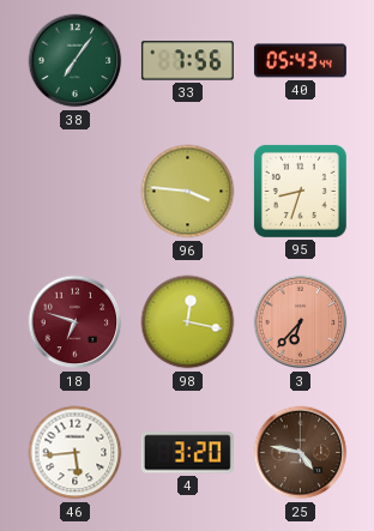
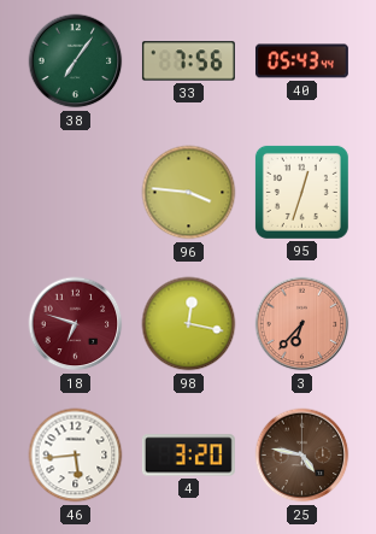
95: 8:33 -> 12:33 (301, 192)
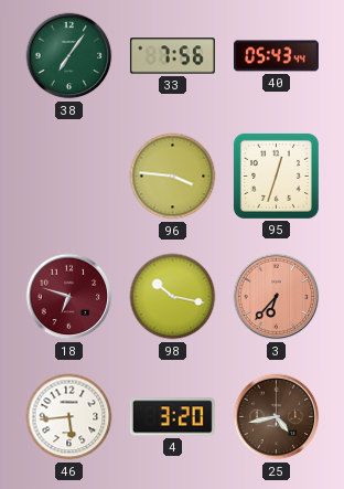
98: 12:17 -> 10:17 (173, 297)
25: 4:47 -> 4:43 (277, 417)
